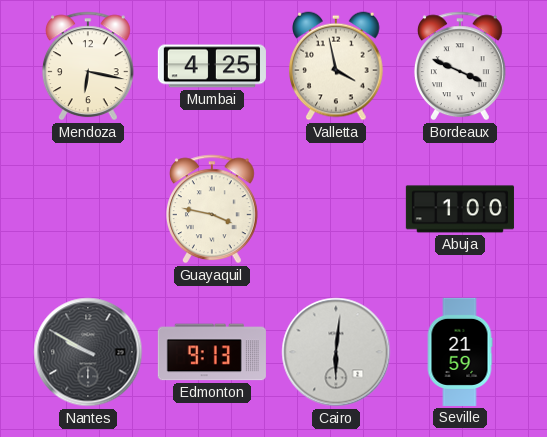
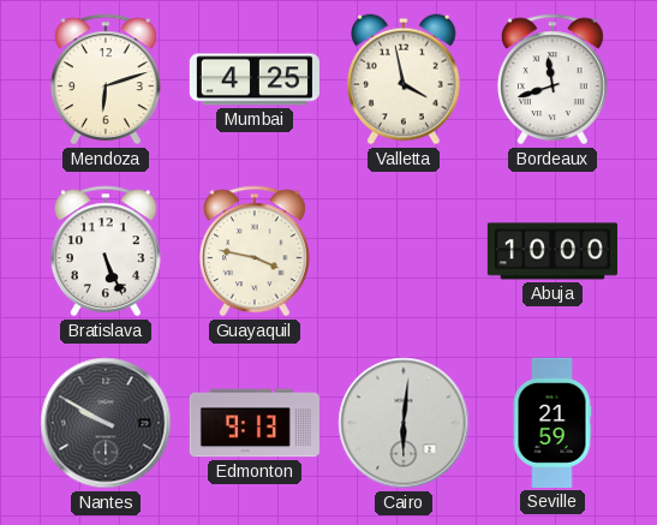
Mendoza: 6:17 -> 6:12 (106, 79)
Bordeaux: 3:49 -> 11:42 (553, 79)
Bratislava: none -> 5:26 (106, 251)
Abuja: 1:00 -> 10:00 (553, 251)
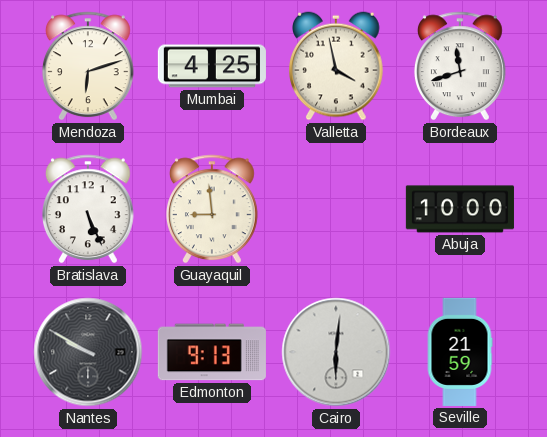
Guayaquil: 3:47 -> 8:59 (212, 209)
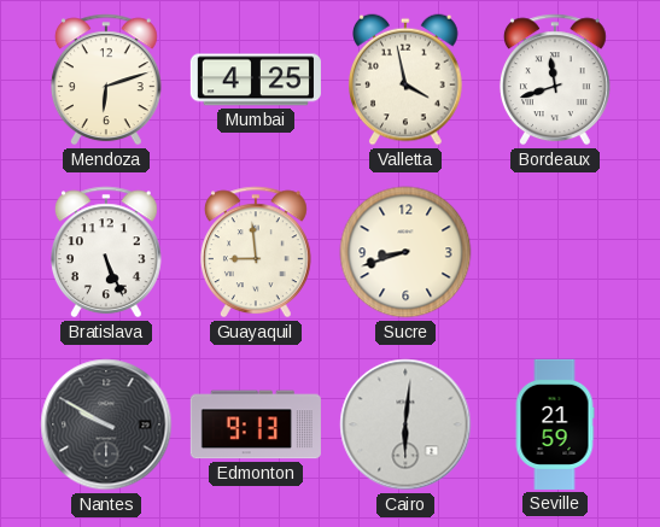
Sucre: none -> 8:42 (405, 252)
Abuja: 10:00 -> none (460, 209)
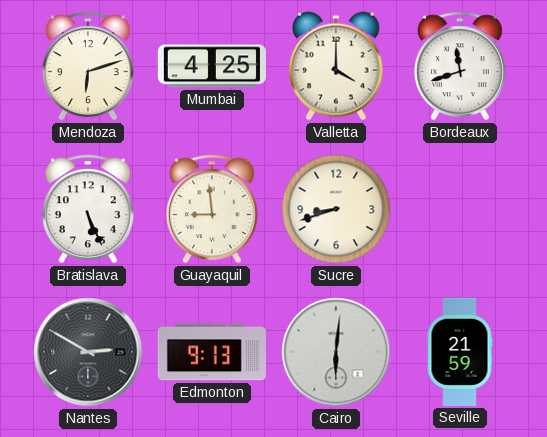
Valletta: 3:58 -> 4:00 (337, 66)
Nantes: 9:50 -> 2:50 (88, 352)
